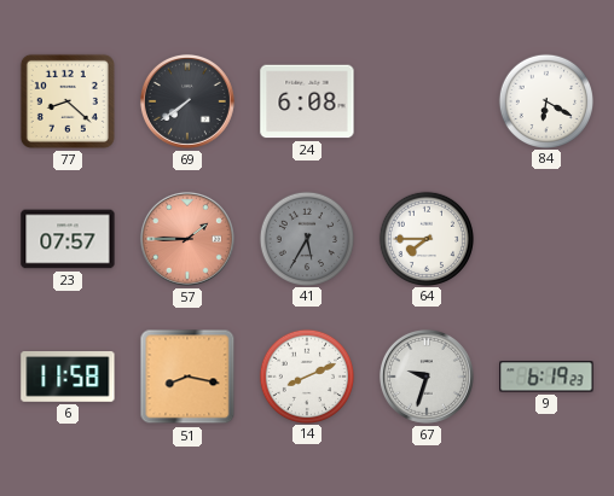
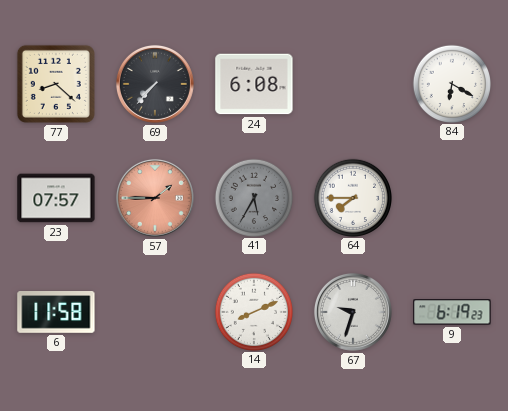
69: 7:39 -> 7:37 (155, 84)
51: 8:17 -> none (187, 377)
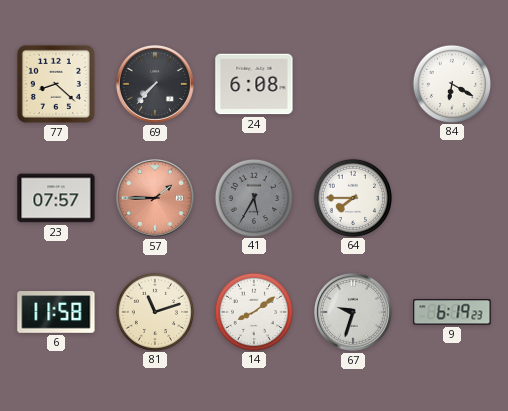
81: none -> 11:12 (154, 311)
14: 8:11 -> 8:09 (253, 311)
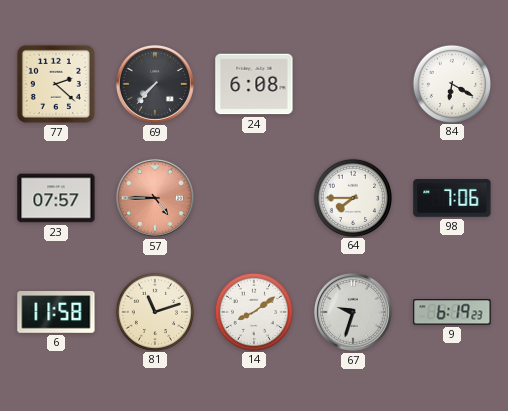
77: 8:22 -> 2:22 (56, 84)
57: 1:45 -> 4:45 (155, 198)
41: 5:35 -> none (253, 197)
98: none -> 7:06 (452, 198)
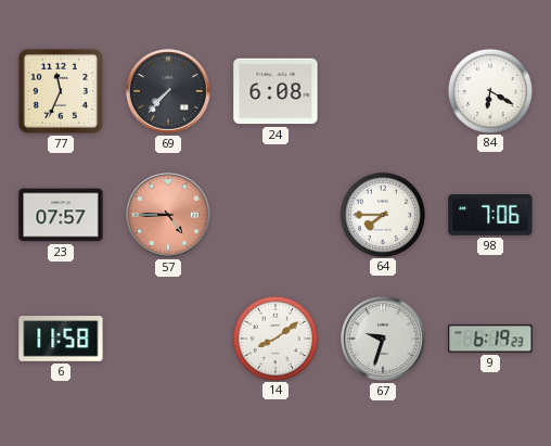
77: 2:22 -> 11:34 (61, 91)
81: 11:12 -> none (154, 311)
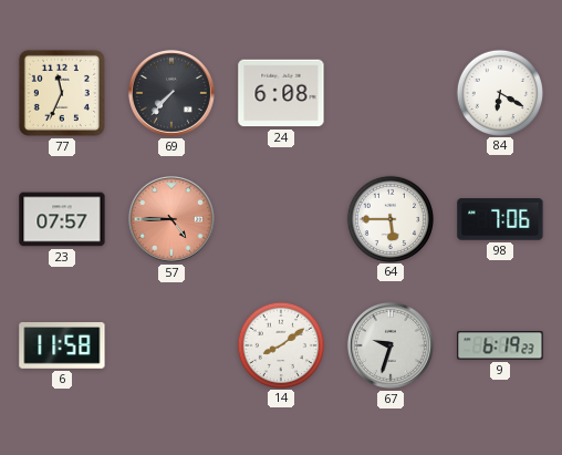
64: 7:45 -> 5:45 (389, 218)
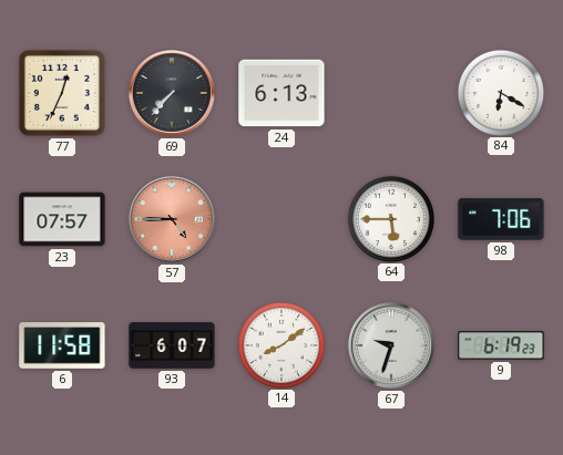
77: 11:34 -> 12:34 (62, 93)
24: 6:08 -> 6:13 (281, 93)
93: none -> 6:07 (172, 345)
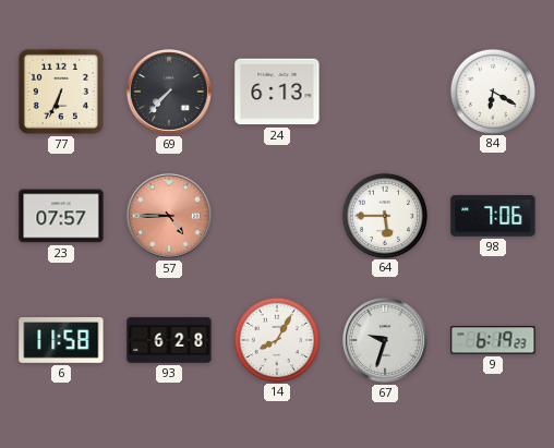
77: 12:34 -> 6:34 (61, 92)
93: 6:07 -> 6:28 (169, 340)
14: 8:09 -> 8:05 (276, 339)
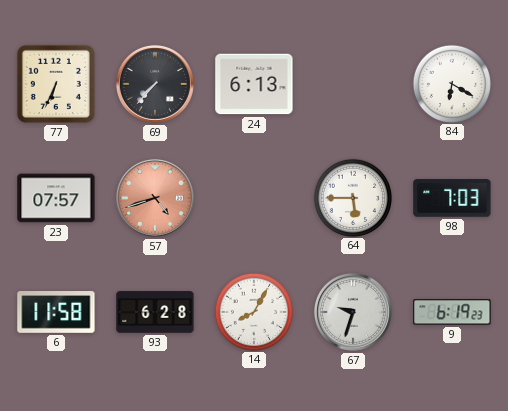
57: 4:45 -> 4:42 (155, 198)
98: 7:06 -> 7:03 (452, 198)
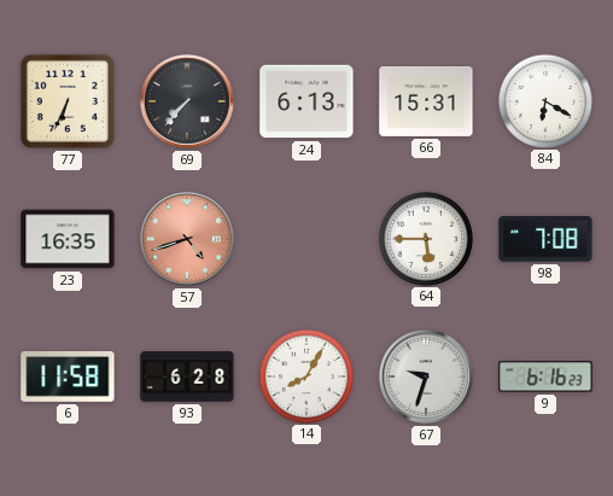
66: none -> 15:31 (426, 101)
23: 07:57 -> 16:35 (68, 239)
98: 7:03 -> 7:08 (545, 239)
9: 6:19 -> 6:16 (545, 377)
